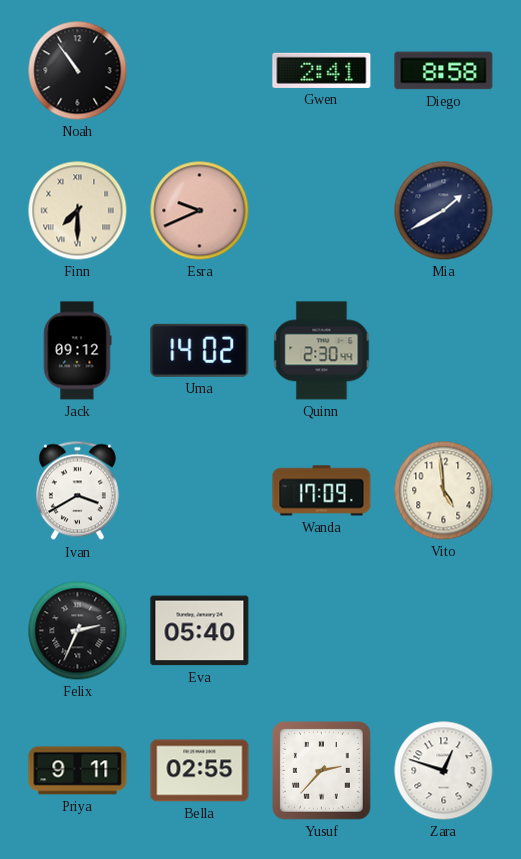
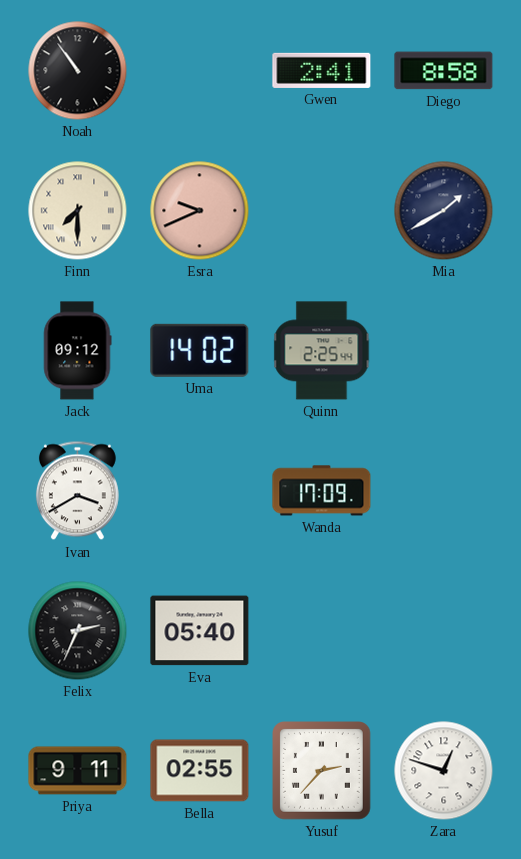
Quinn: 2:30 -> 2:25 (322, 351)
Vito: 4:59 -> none (444, 491)
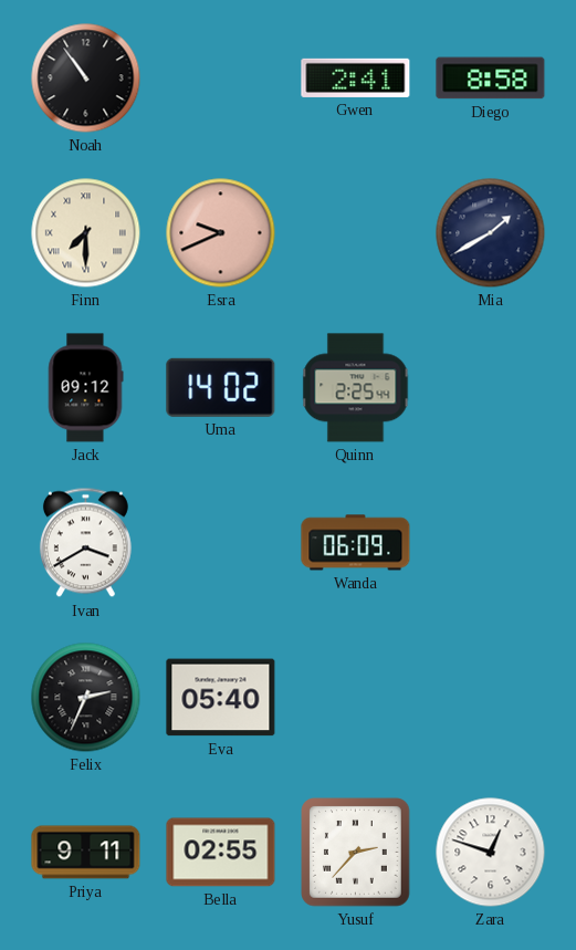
Wanda: 17:09 -> 06:09 (356, 543)
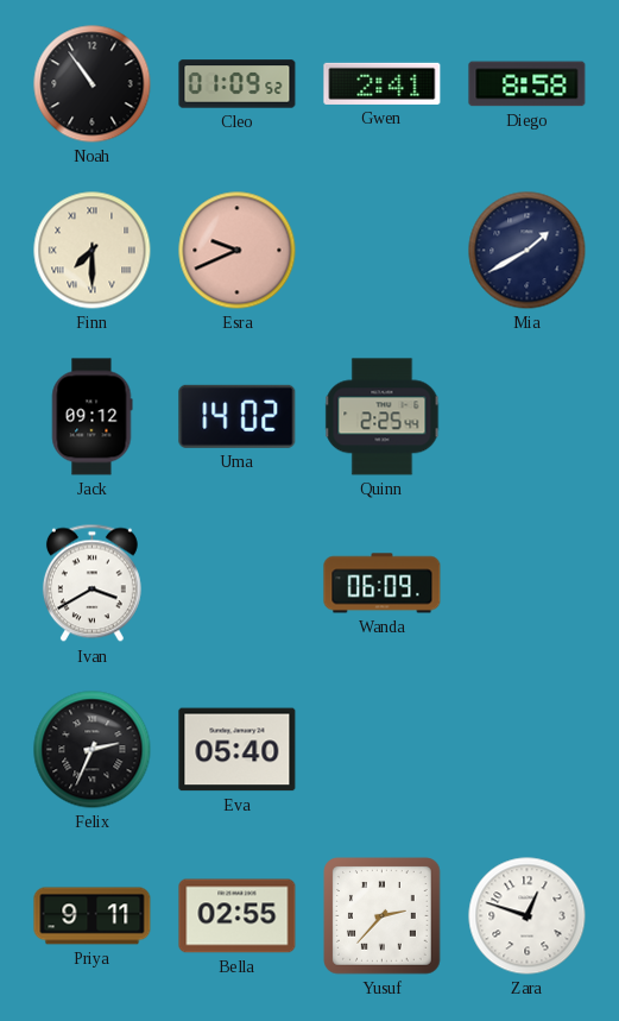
Cleo: none -> 01:09 (238, 84)
